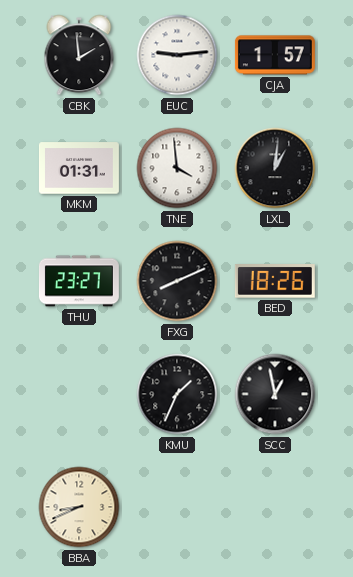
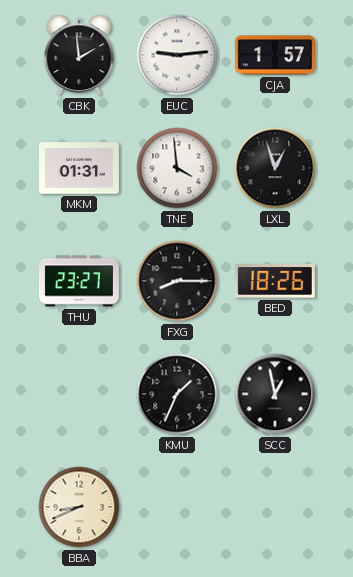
LXL: 1:01 -> 12:57 (275, 168)
FXG: 8:11 -> 8:15 (177, 281)
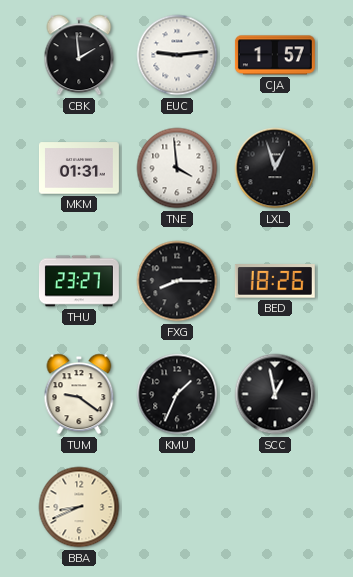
TUM: none -> 9:21 (79, 394)
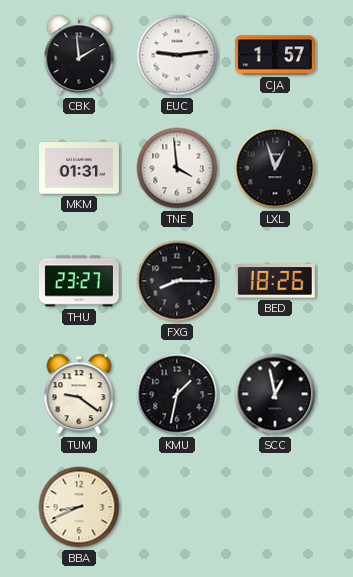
KMU: 1:34 -> 1:32 (177, 394)
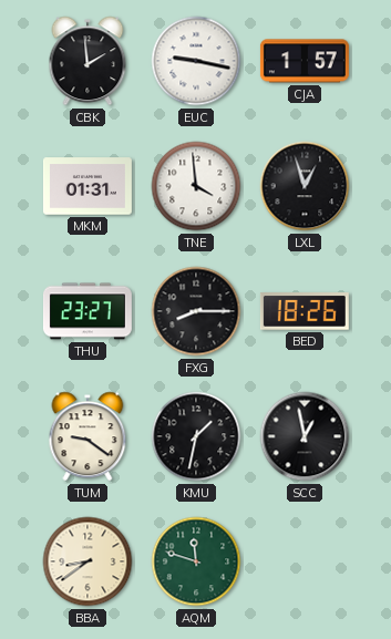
EUC: 9:14 -> 9:17 (196, 61)
BBA: 8:41 -> 8:39 (88, 561)
AQM: none -> 11:48 (196, 561)
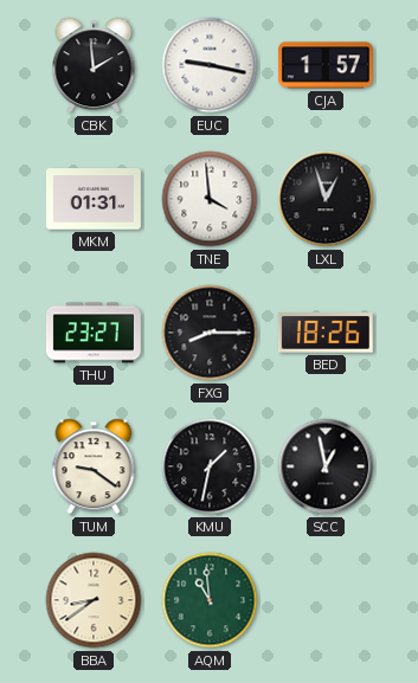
AQM: 11:48 -> 10:59 (210, 600)
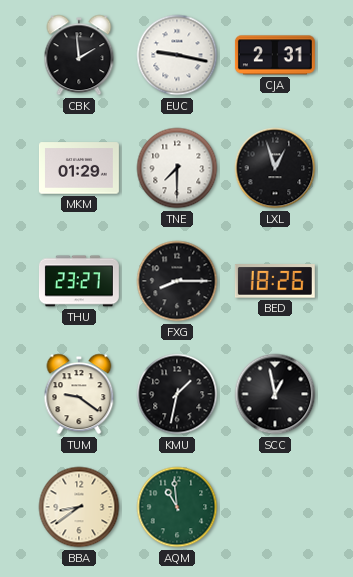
CJA: 1:57 -> 2:31 (275, 55)
MKM: 01:31 -> 01:29 (79, 168)
TNE: 3:59 -> 7:30 (177, 168)
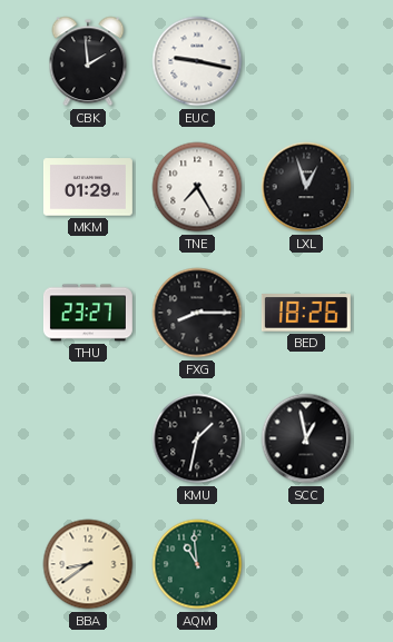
CJA: 2:31 -> none (275, 55)
TNE: 7:30 -> 7:25 (197, 187)
TUM: 9:21 -> none (79, 394)
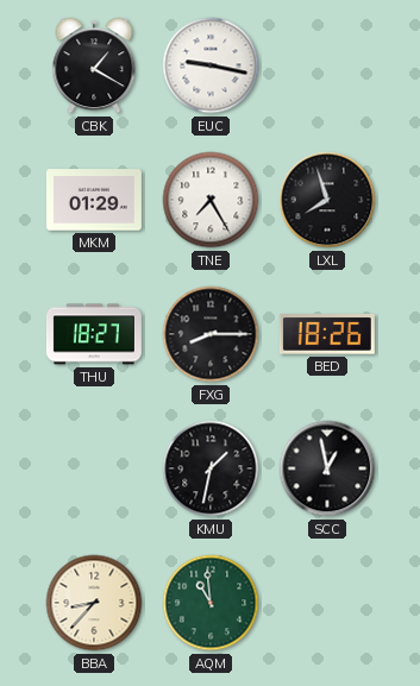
CBK: 1:59 -> 1:20 (94, 65)
LXL: 12:57 -> 7:57 (327, 200)
THU: 23:27 -> 18:27 (94, 334)
BBA: 8:39 -> 8:37 (94, 603)
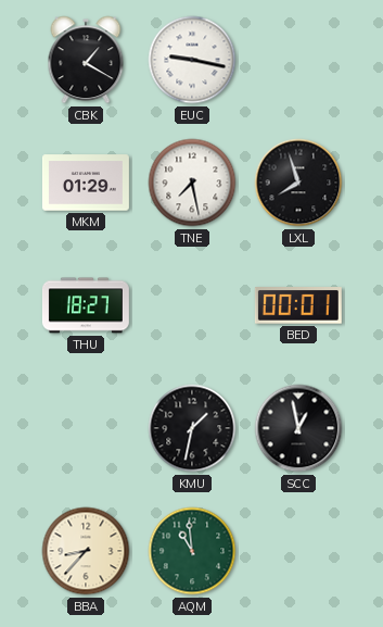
TNE: 7:25 -> 7:28 (192, 183)
FXG: 8:15 -> none (211, 334)
BED: 18:26 -> 00:01 (298, 306)
